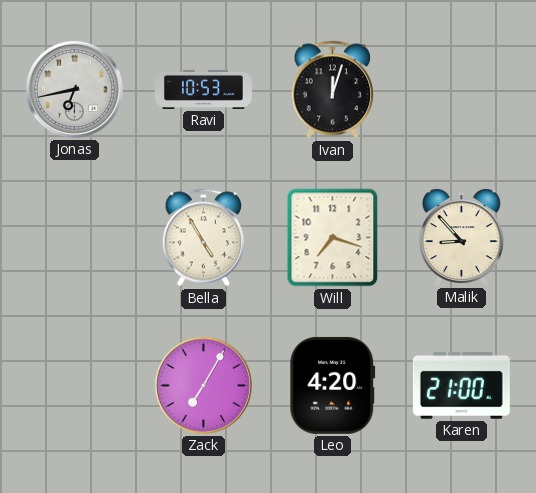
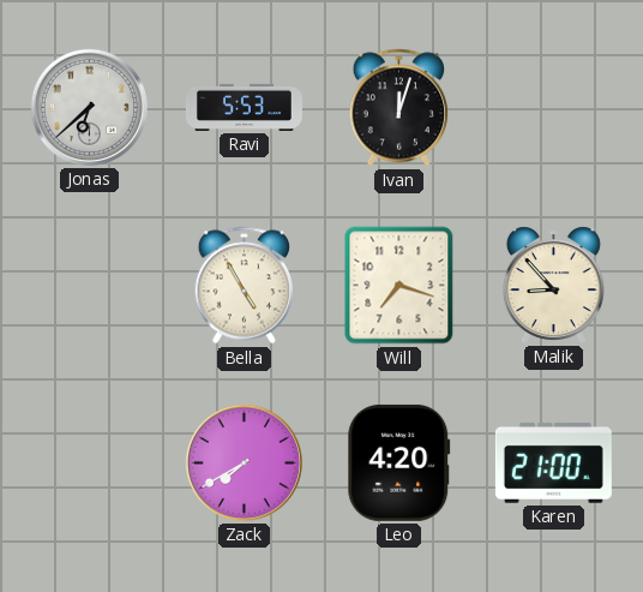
Jonas: 6:43 -> 6:38 (89, 107)
Ravi: 10:53 -> 5:53 (244, 107)
Zack: 7:05 -> 7:40 (244, 462)
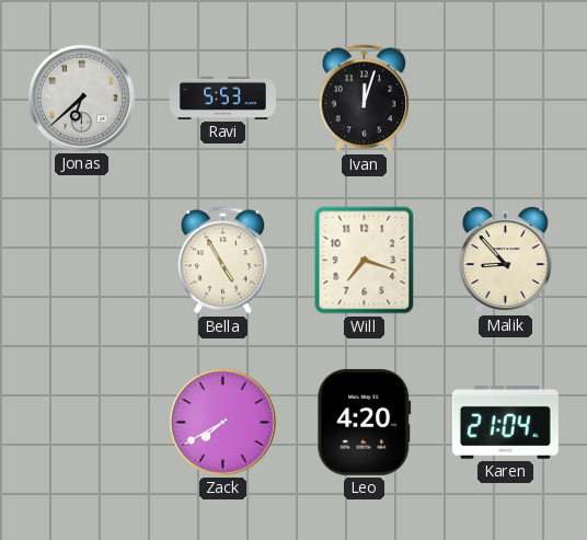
Karen: 21:00 -> 21:04 (505, 422)
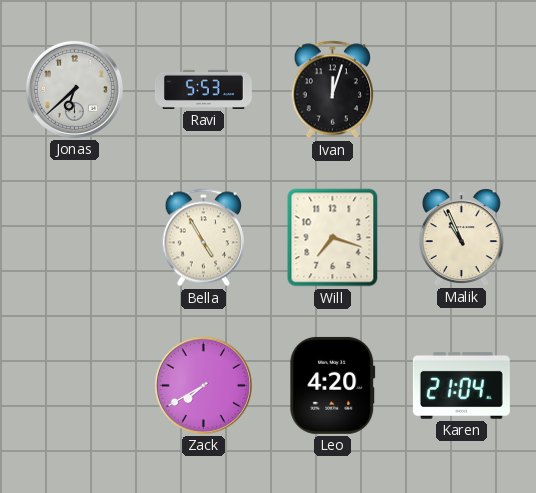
Malik: 8:53 -> 10:56 (461, 237)
